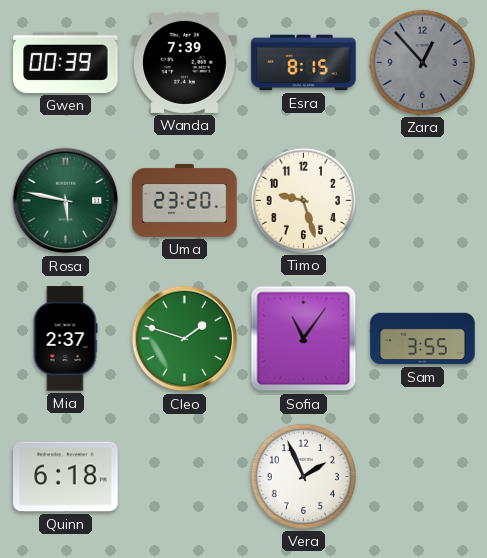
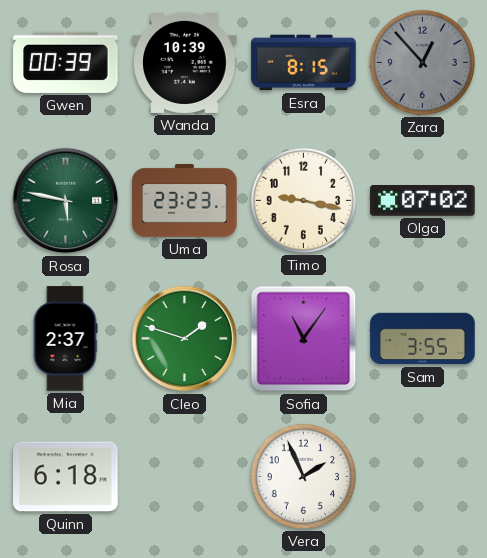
Wanda: 7:39 -> 10:39 (185, 62)
Uma: 23:20 -> 23:23 (185, 200)
Timo: 9:27 -> 9:17 (303, 200)
Olga: none -> 07:02 (423, 201)
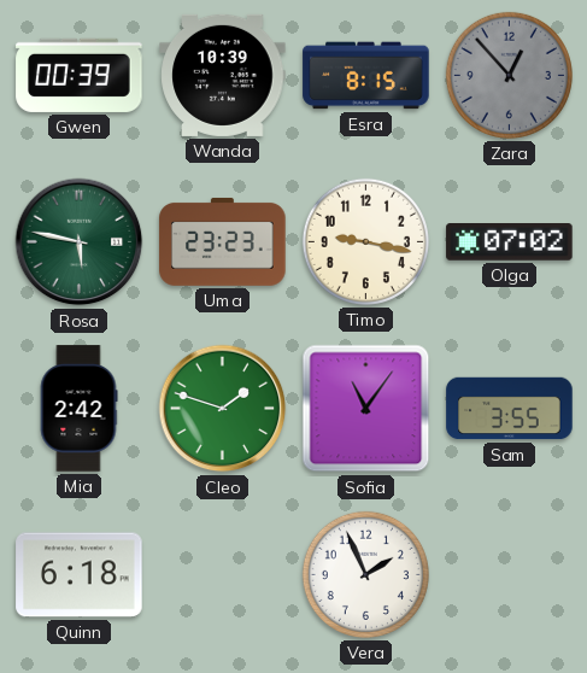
Mia: 2:37 -> 2:42 (78, 409)
